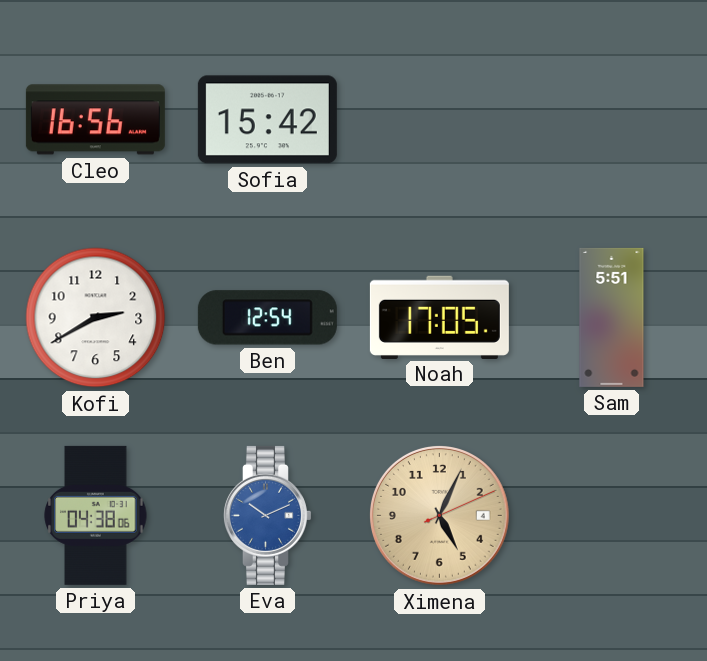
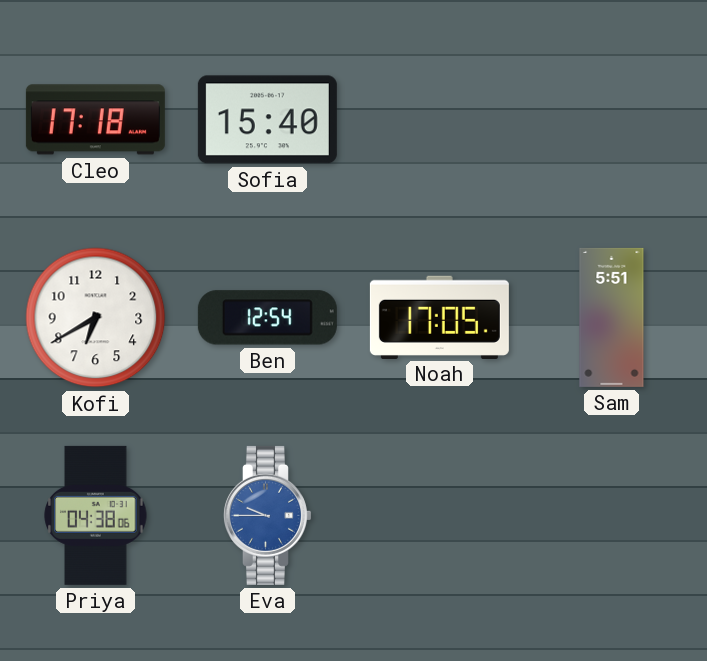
Cleo: 16:56 -> 17:18 (95, 120)
Sofia: 15:42 -> 15:40 (267, 120)
Kofi: 2:40 -> 6:40 (96, 318)
Eva: 10:11 -> 9:45 (267, 515)
Ximena: 5:04 -> none (440, 516)
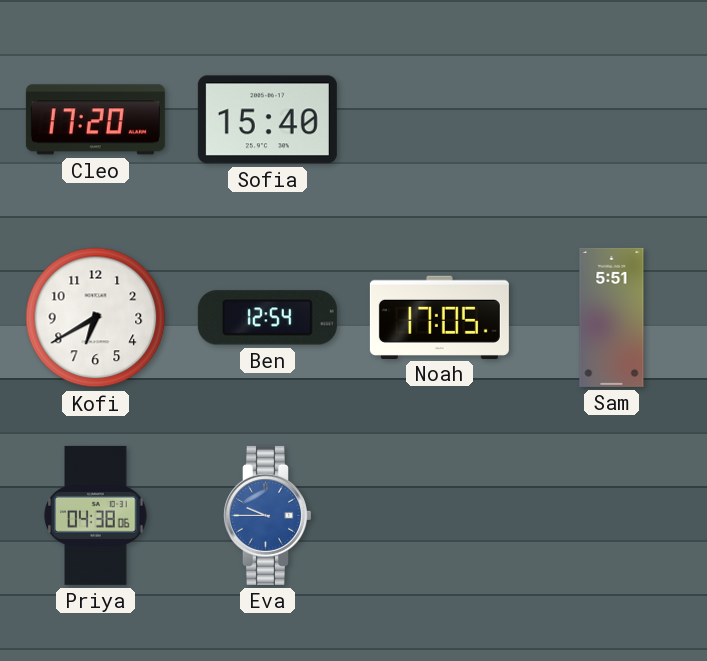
Cleo: 17:18 -> 17:20 (95, 120)
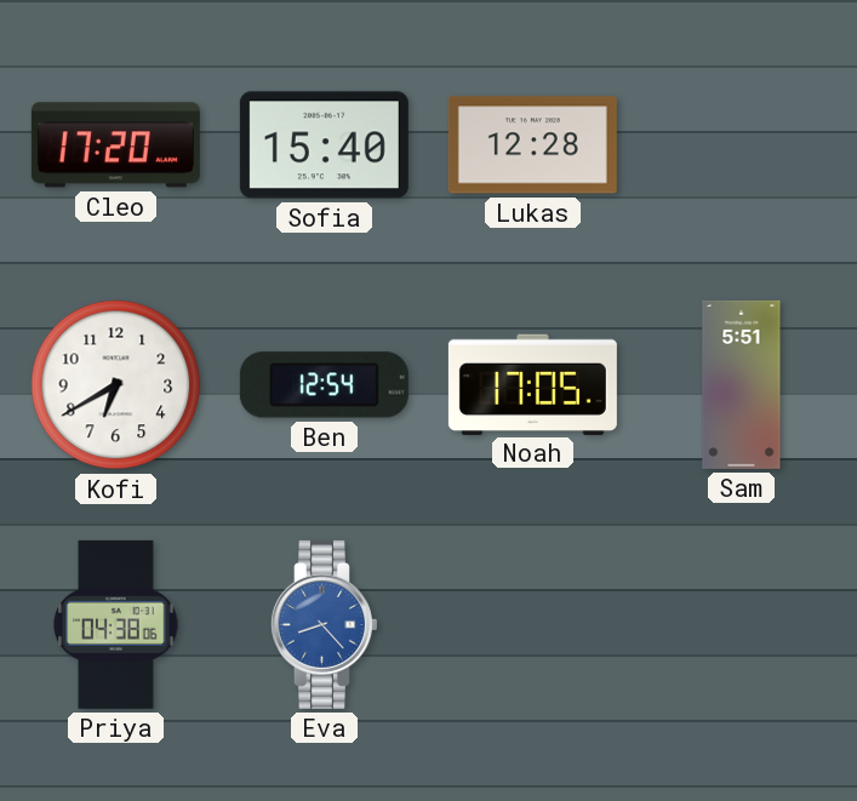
Lukas: none -> 12:28 (532, 145)
Eva: 9:45 -> 8:23 (324, 624)
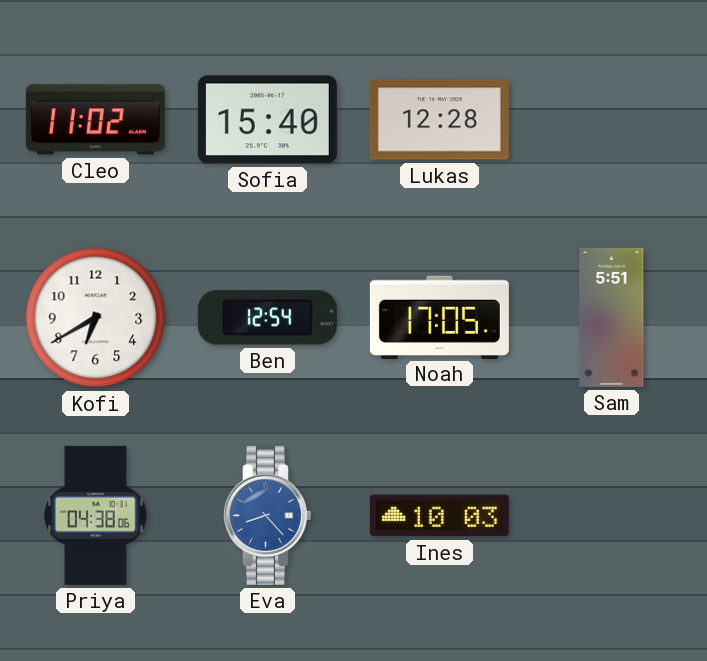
Cleo: 17:20 -> 11:02 (95, 120)
Ines: none -> 10:03 (439, 516)
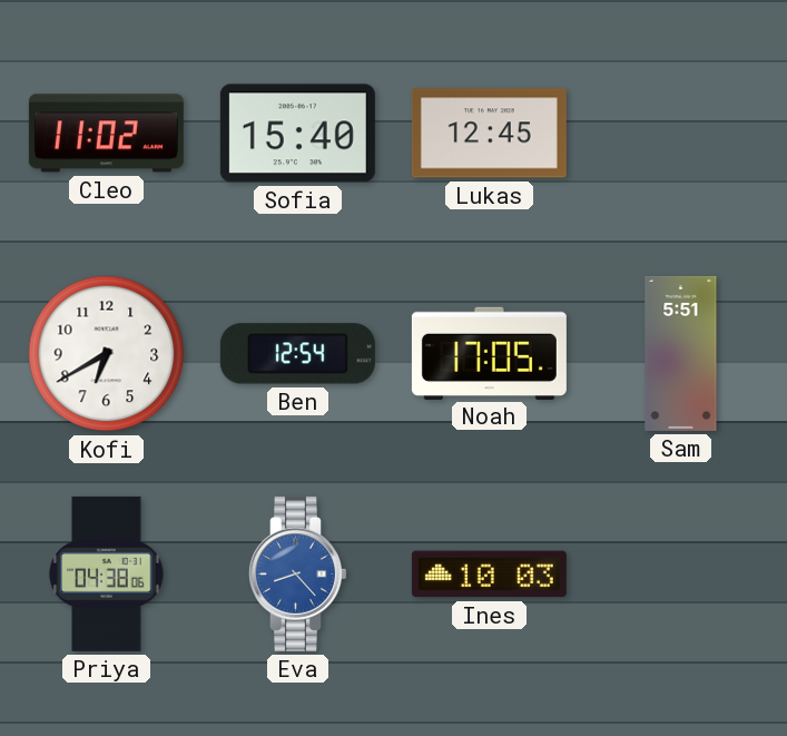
Lukas: 12:28 -> 12:45 (489, 134)
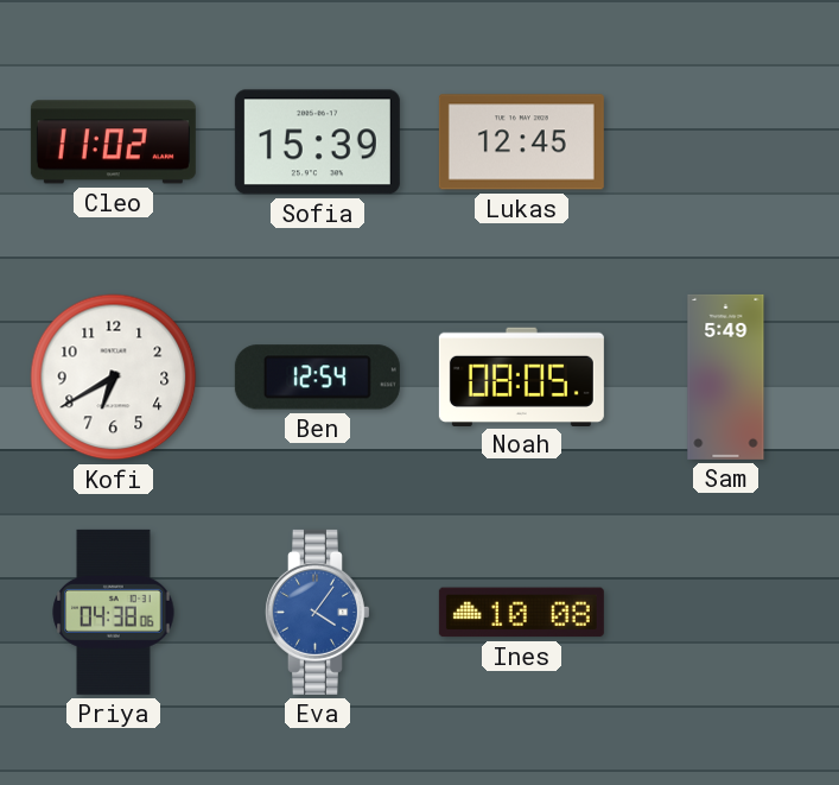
Sofia: 15:40 -> 15:39 (317, 143)
Noah: 17:05 -> 08:05 (521, 376)
Sam: 5:51 -> 5:49 (726, 376)
Eva: 8:23 -> 4:06 (317, 612)
Ines: 10:03 -> 10:08 (521, 613)
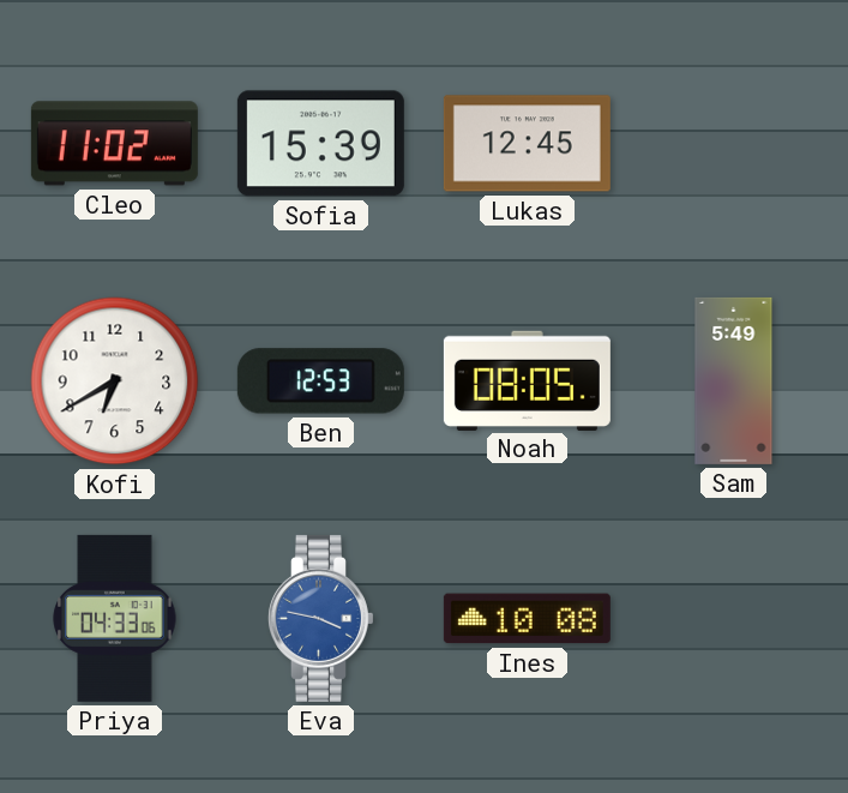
Ben: 12:54 -> 12:53 (320, 382)
Priya: 04:38 -> 04:33 (115, 618)
Eva: 4:06 -> 3:47 (320, 618)
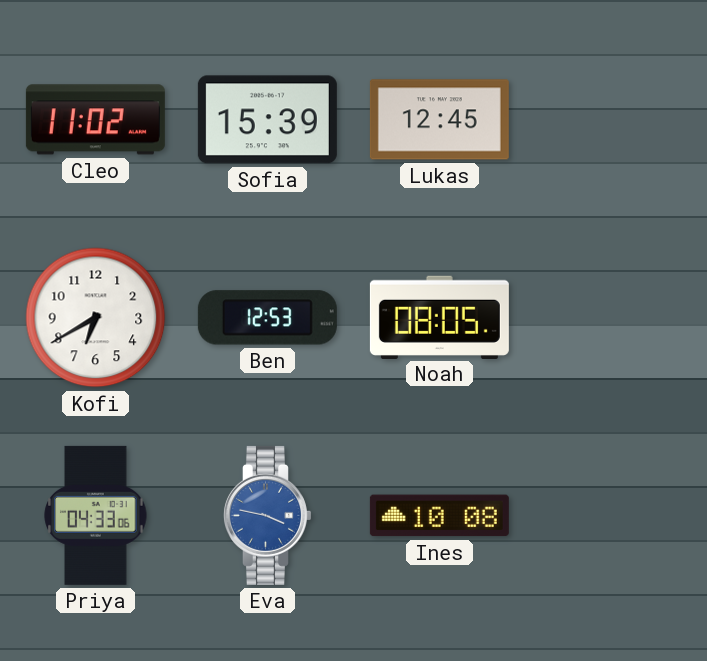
Sam: 5:49 -> none (734, 380)
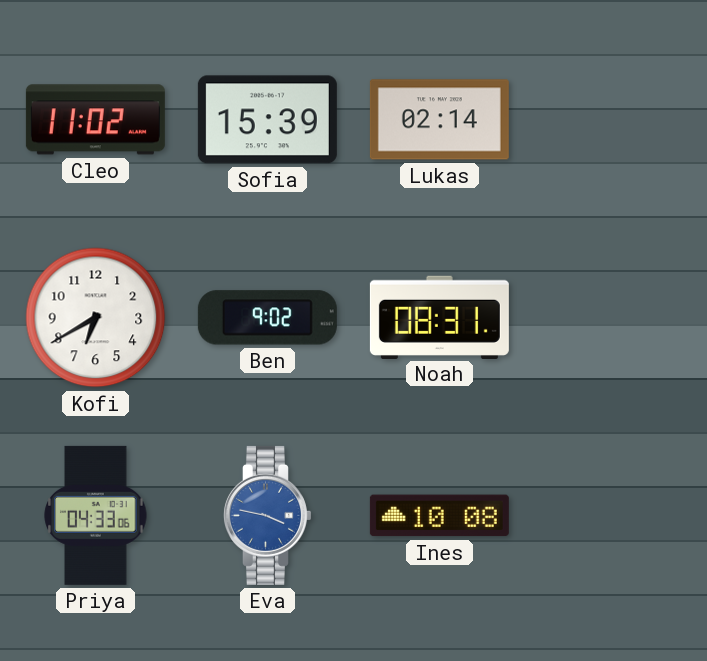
Lukas: 12:45 -> 02:14 (439, 120)
Ben: 12:53 -> 9:02 (267, 318)
Noah: 08:05 -> 08:31 (439, 317)
